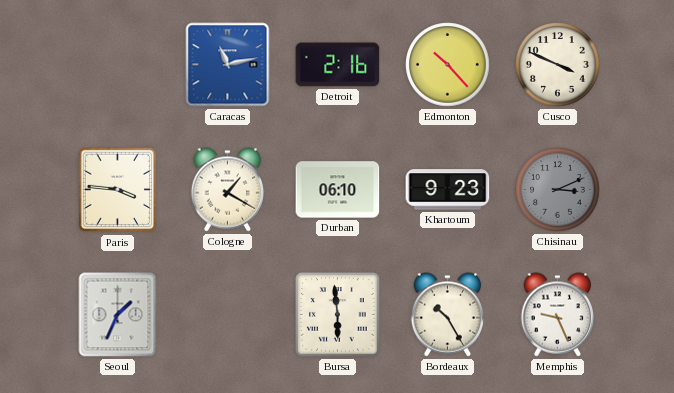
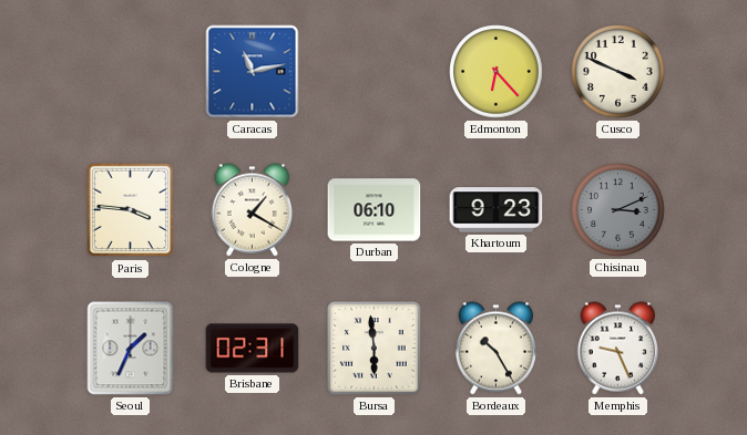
Detroit: 2:16 -> none (338, 65)
Edmonton: 10:23 -> 6:23 (497, 72)
Brisbane: none -> 02:31 (253, 349)
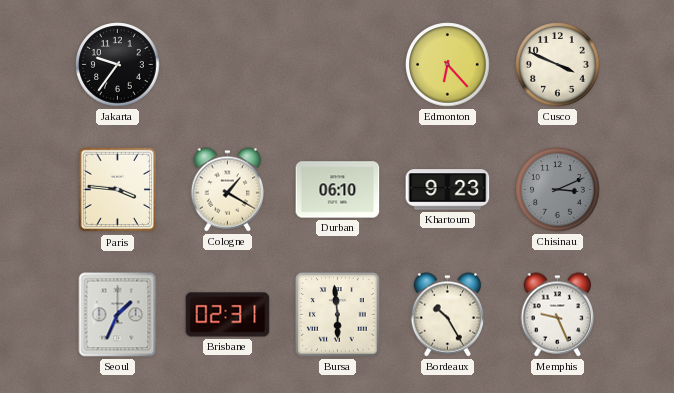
Jakarta: none -> 9:36 (118, 65)
Caracas: 11:13 -> none (253, 72)
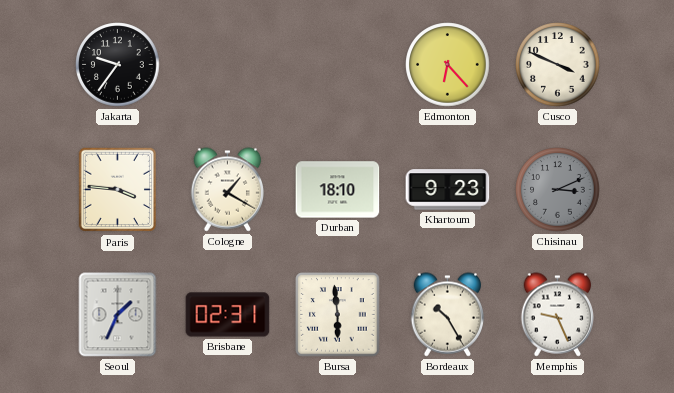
Durban: 06:10 -> 18:10 (338, 190)
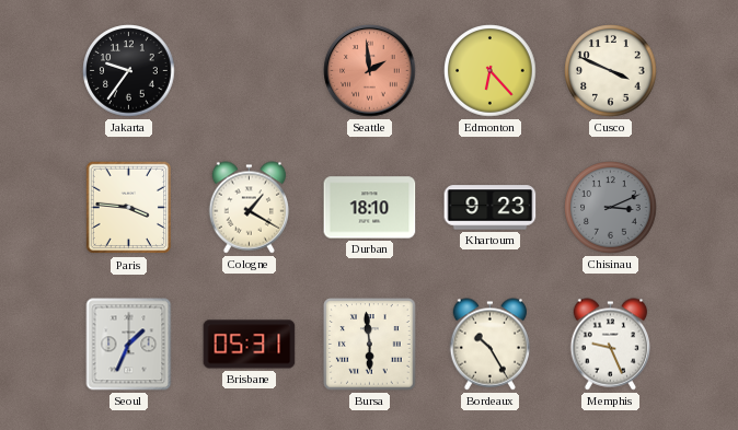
Seattle: none -> 1:59 (370, 71)
Brisbane: 02:31 -> 05:31 (250, 345)
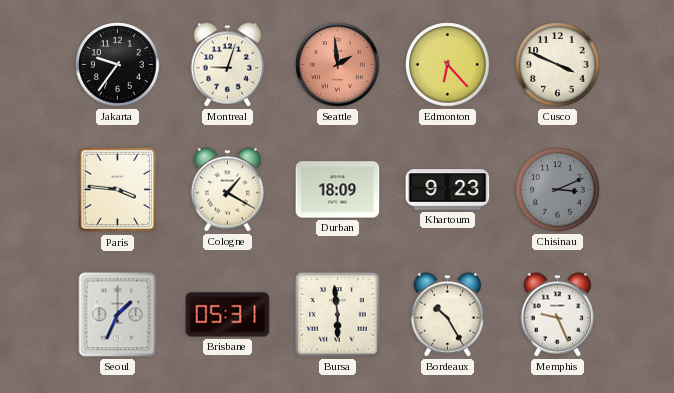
Montreal: none -> 9:03 (228, 65)
Durban: 18:10 -> 18:09 (338, 190)
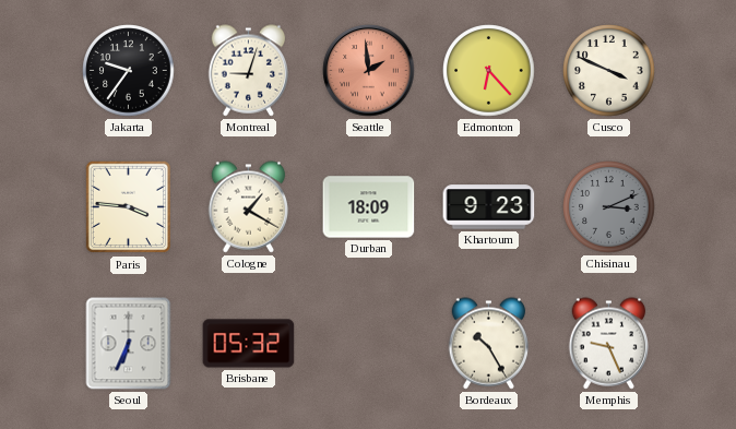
Seoul: 1:34 -> 6:34 (129, 344)
Brisbane: 05:31 -> 05:32 (249, 344)
Bursa: 5:59 -> none (338, 315)
